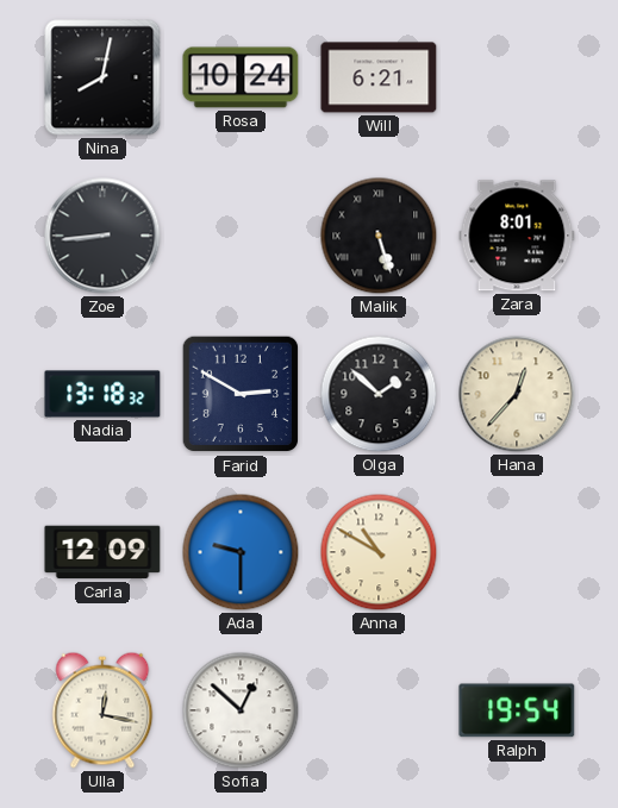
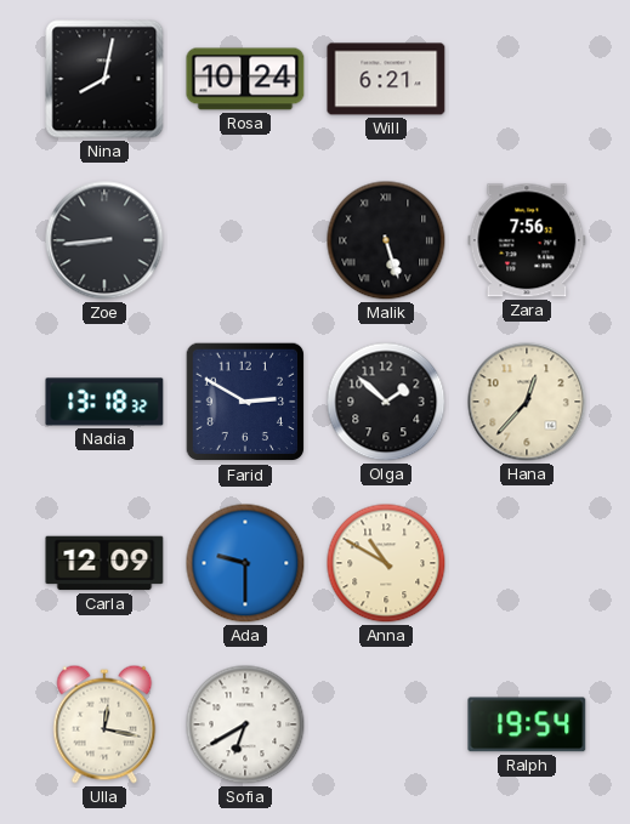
Zara: 8:01 -> 7:56 (527, 240)
Sofia: 12:52 -> 6:40 (245, 724)
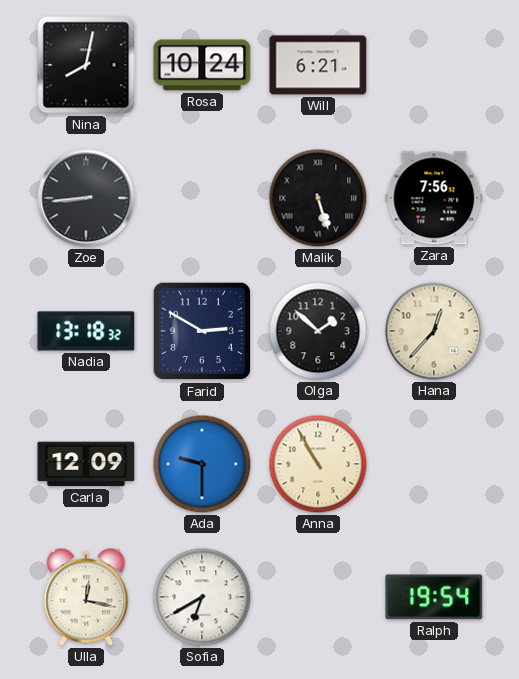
Anna: 10:50 -> 10:55 (318, 464)
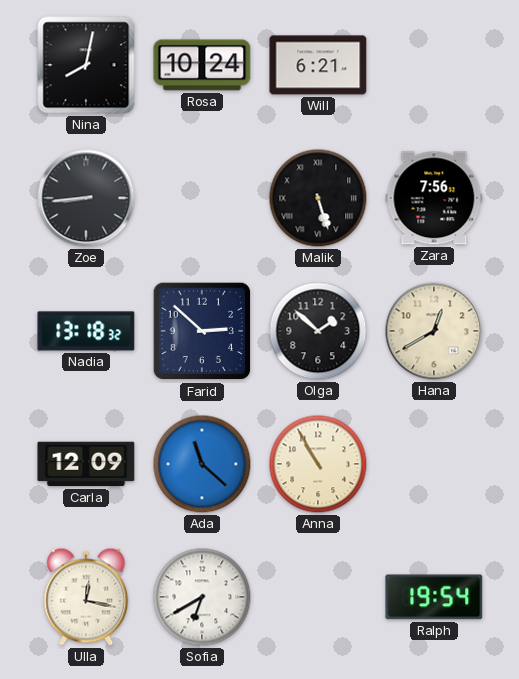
Farid: 2:50 -> 2:52 (202, 331)
Hana: 12:37 -> 12:40 (434, 331)
Ada: 9:30 -> 11:22 (202, 464)
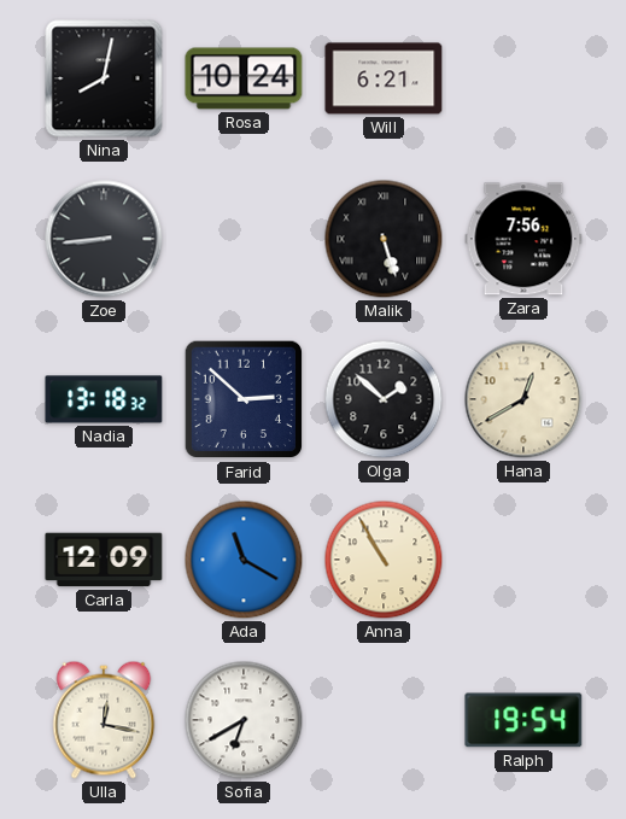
Ada: 11:22 -> 11:20 (244, 560)
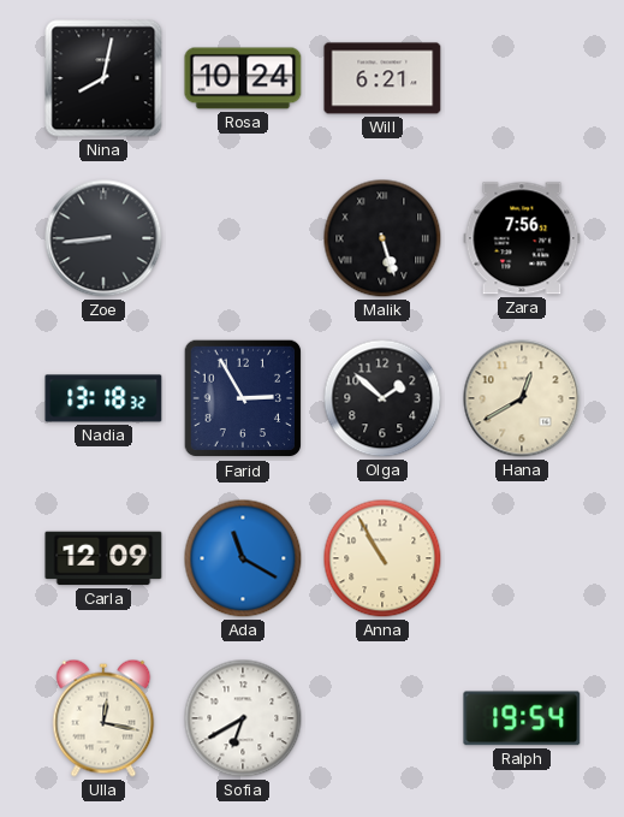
Farid: 2:52 -> 2:55 (243, 398)
